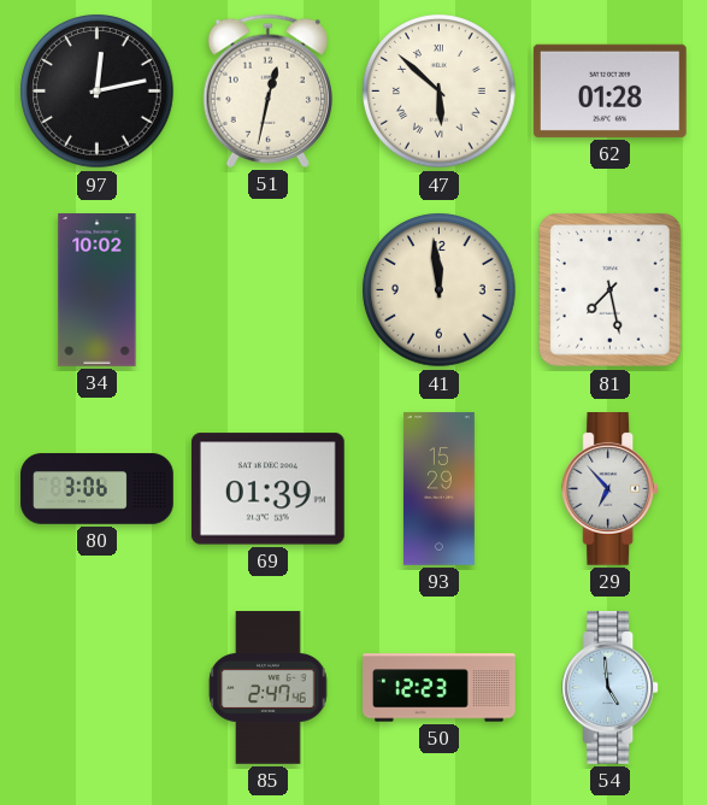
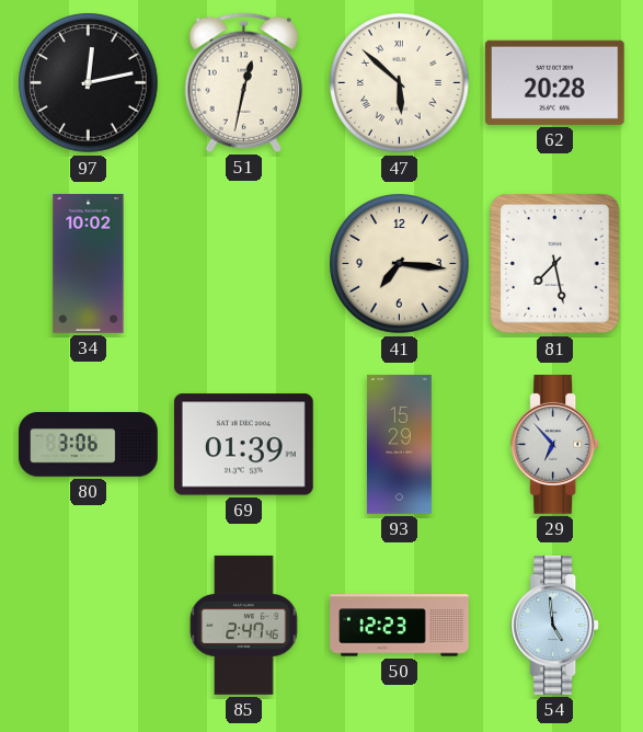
62: 01:28 -> 20:28 (554, 82)
41: 11:59 -> 7:16 (400, 264)
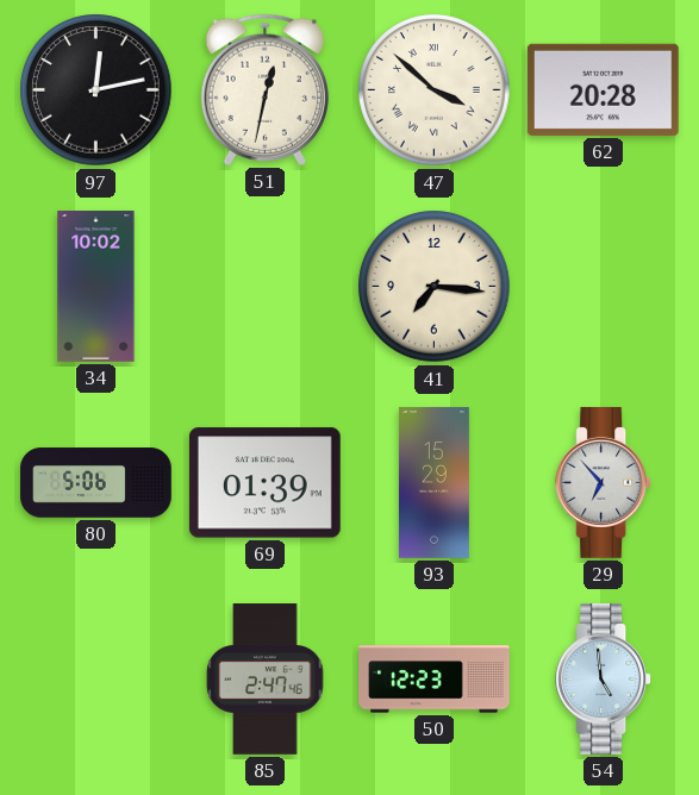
47: 5:52 -> 3:52 (435, 90)
81: 7:28 -> none (555, 264)
80: 3:06 -> 5:06 (96, 483)
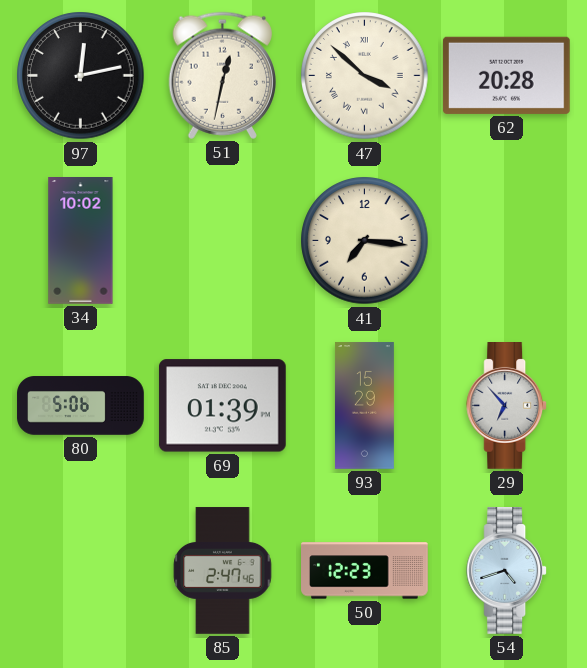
54: 4:59 -> 4:42 (507, 571)
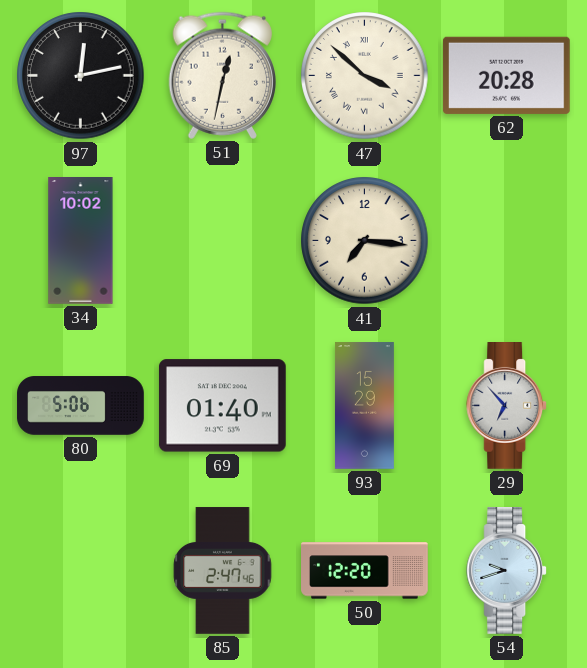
69: 01:39 -> 01:40 (222, 406)
50: 12:23 -> 12:20 (365, 571)
54: 4:42 -> 9:42 (507, 571)
